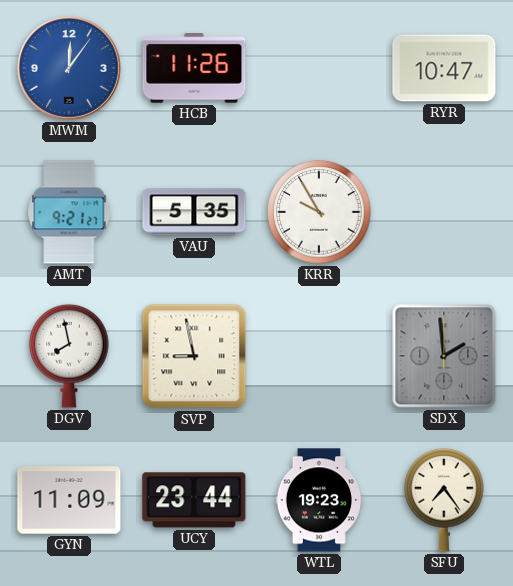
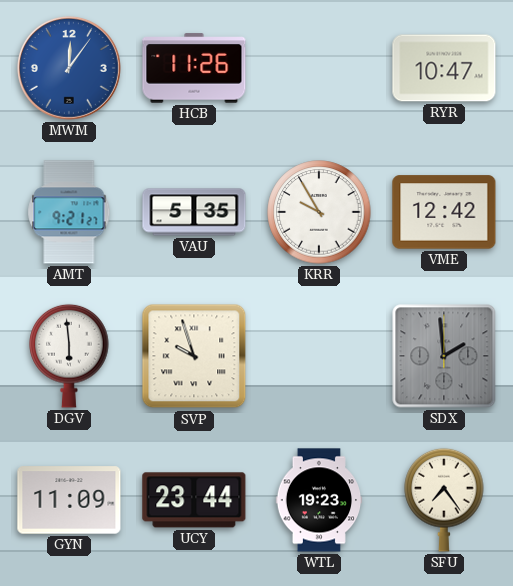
VME: none -> 12:42 (444, 212)
DGV: 7:58 -> 5:59 (69, 356)
SVP: 8:58 -> 9:57 (194, 356)
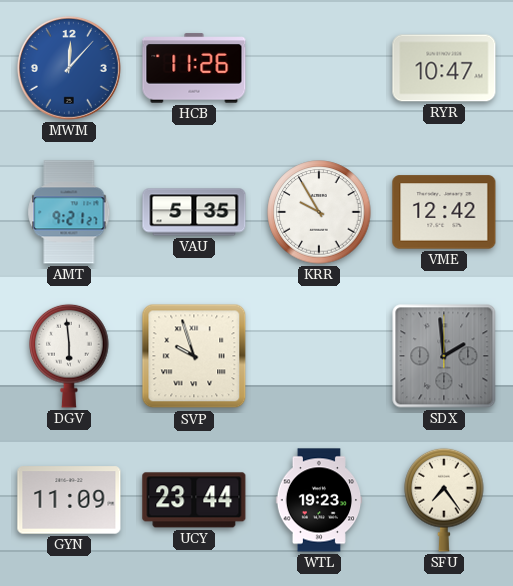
MWM: 12:06 -> 12:07 (69, 68)
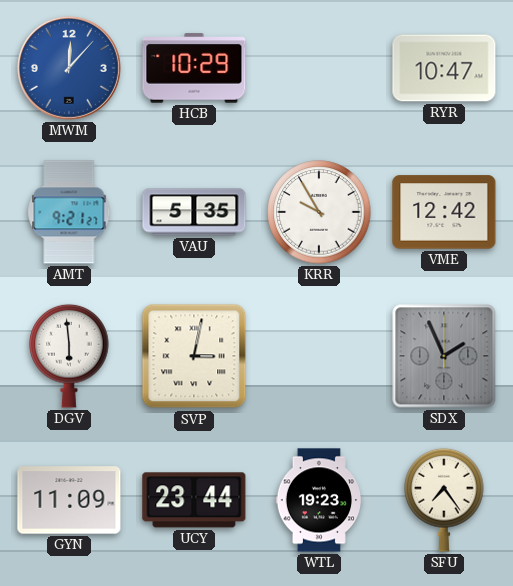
HCB: 11:26 -> 10:29 (194, 68)
SVP: 9:57 -> 3:02 (194, 356)
SDX: 1:59 -> 1:56 (444, 356)
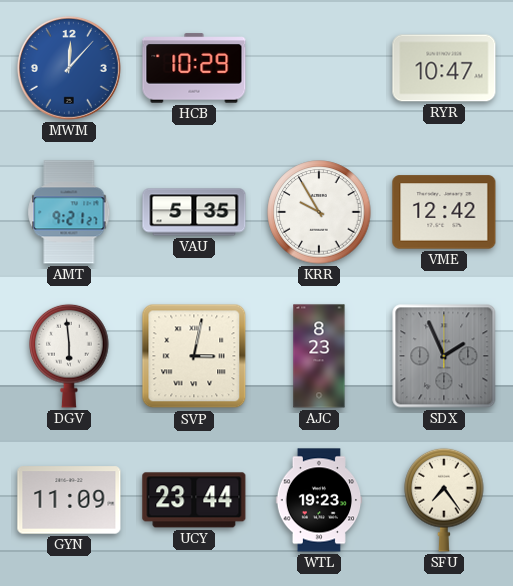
AJC: none -> 8:23 (319, 356)
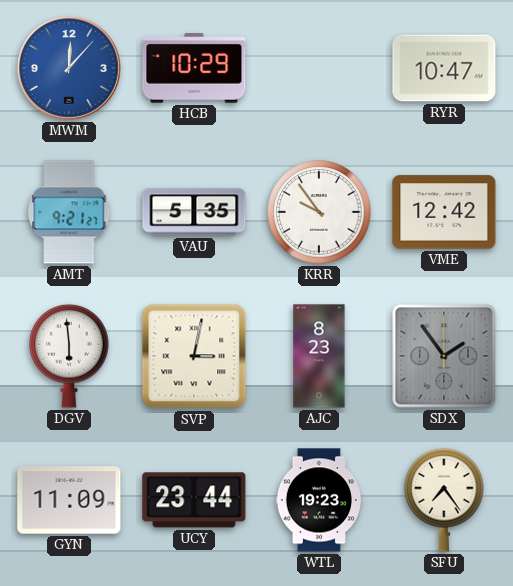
KRR: 9:55 -> 9:54 (319, 212)
SDX: 1:56 -> 1:54 (444, 356)
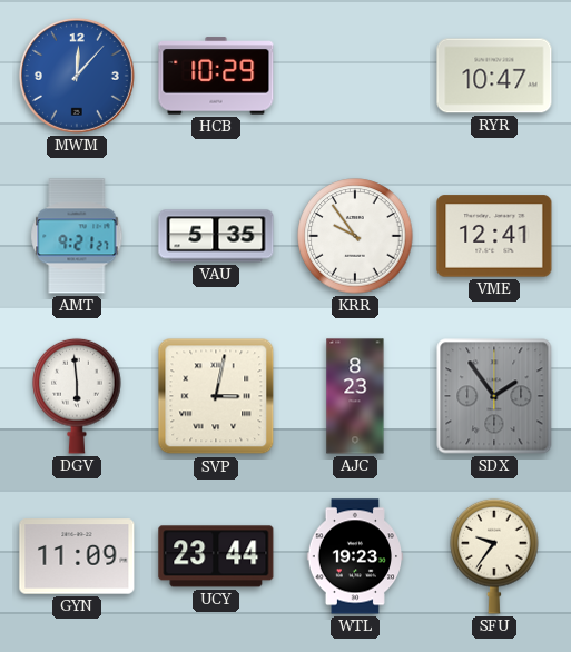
VME: 12:42 -> 12:41 (494, 236)
SFU: 7:24 -> 9:36 (494, 556)
